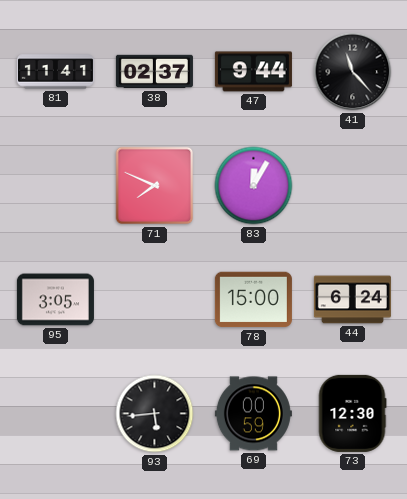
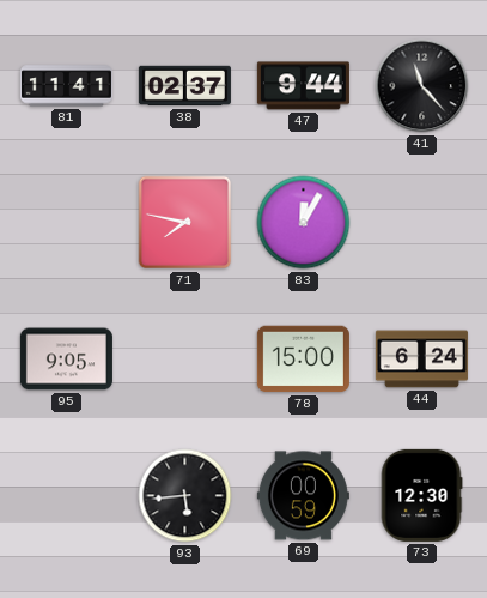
71: 7:49 -> 7:47 (185, 223)
95: 3:05 -> 9:05 (66, 360)
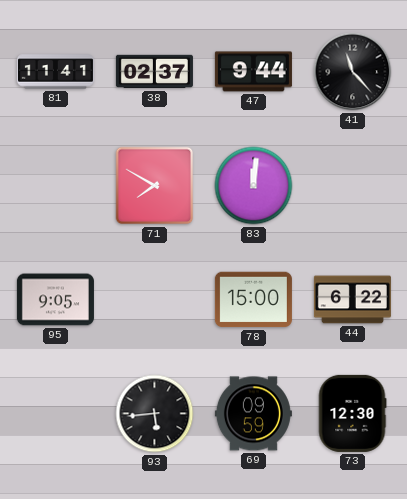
71: 7:47 -> 7:50 (155, 186)
83: 12:05 -> 12:01 (254, 186)
44: 6:24 -> 6:22 (352, 300)
69: 00:59 -> 09:59 (253, 414)
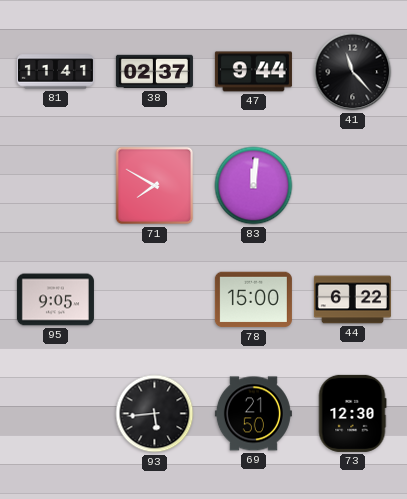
69: 09:59 -> 21:50 (253, 414)
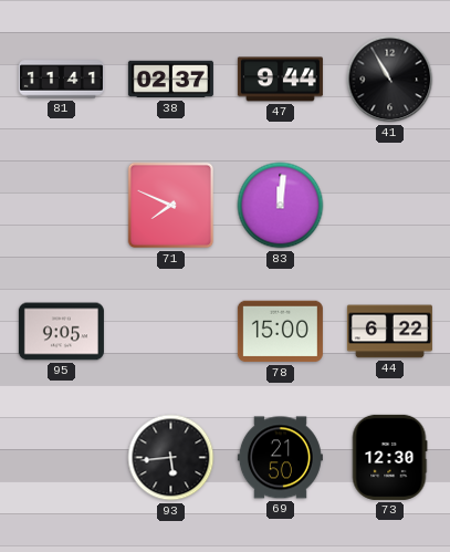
41: 11:23 -> 10:55 (390, 80)
71: 7:50 -> 7:49 (171, 206)
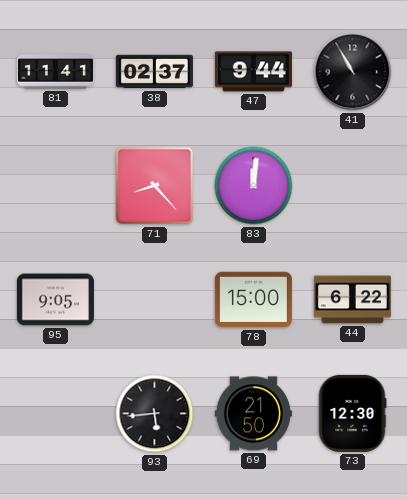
71: 7:49 -> 8:23 (155, 186)
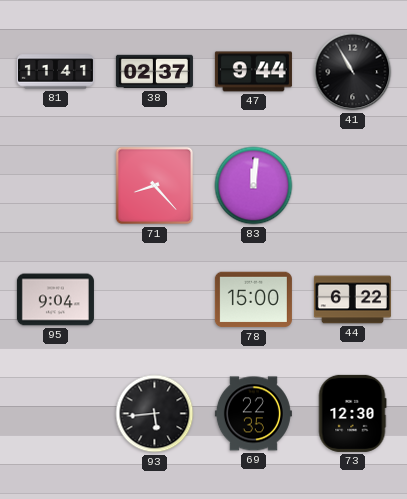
95: 9:05 -> 9:04 (55, 300)
69: 21:50 -> 22:35 (253, 414)
